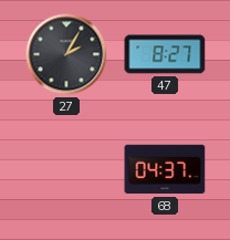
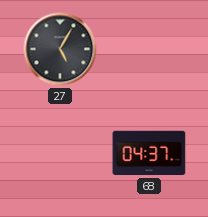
27: 2:05 -> 5:05 (60, 49)
47: 8:27 -> none (165, 54)
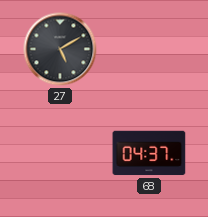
27: 5:05 -> 5:10 (60, 49)
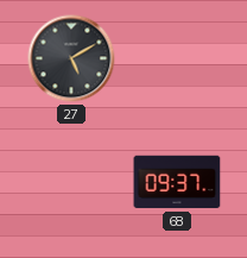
68: 04:37 -> 09:37 (177, 182)
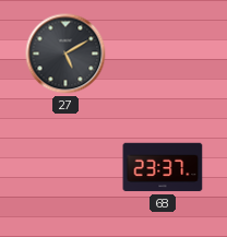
68: 09:37 -> 23:37 (163, 167)
